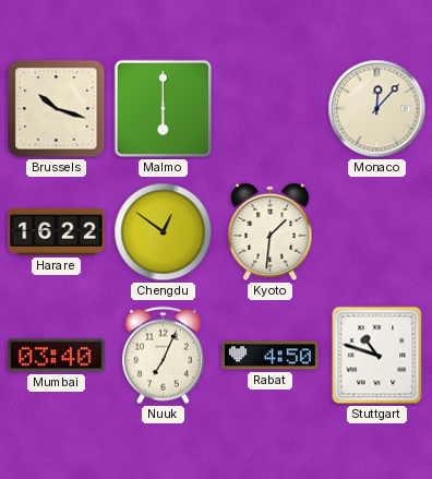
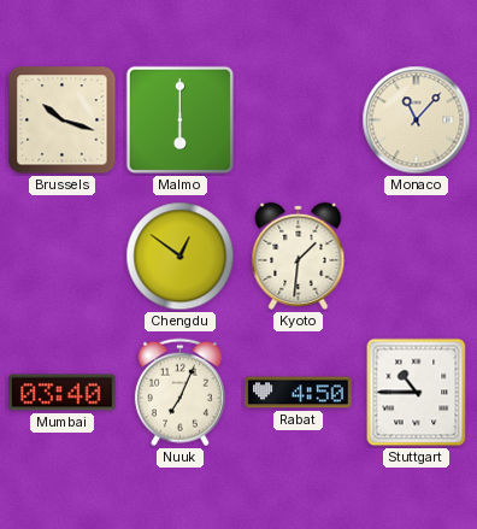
Monaco: 12:07 -> 11:07 (417, 121)
Harare: 16:22 -> none (57, 231)
Stuttgart: 10:48 -> 10:45 (417, 393)
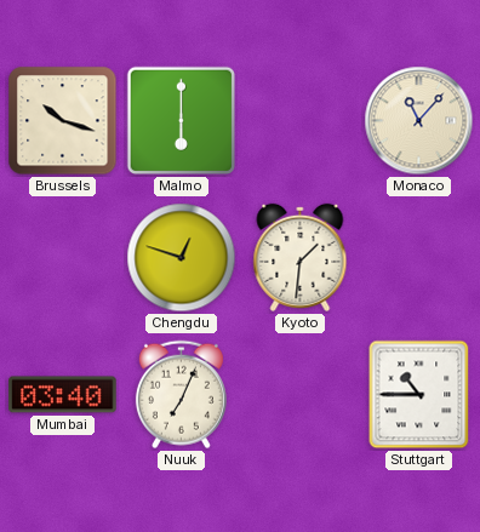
Chengdu: 12:51 -> 12:48 (182, 258)
Rabat: 4:50 -> none (299, 393)
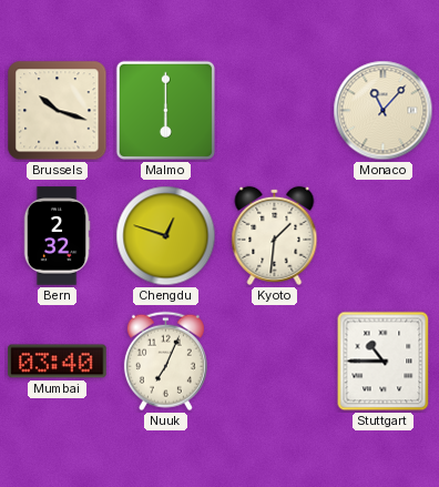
Bern: none -> 2:32 (57, 236)
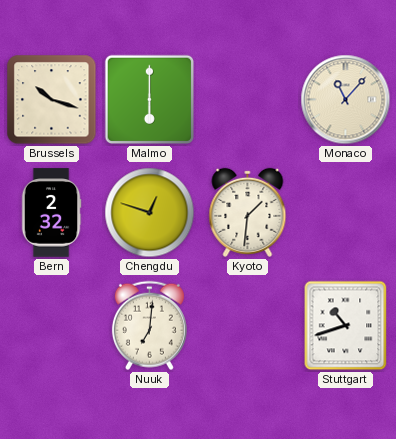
Mumbai: 03:40 -> none (58, 362)
Nuuk: 7:04 -> 7:01 (149, 326)
Stuttgart: 10:45 -> 10:42 (346, 326)
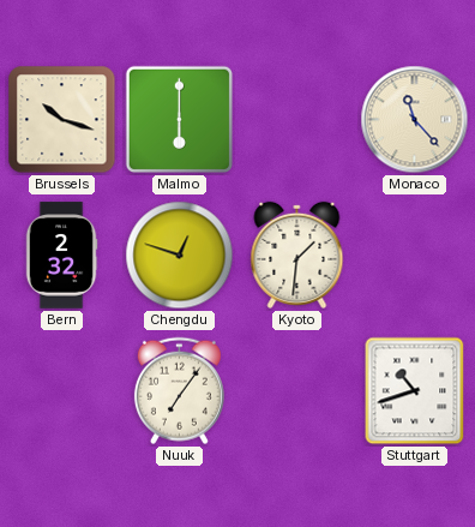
Monaco: 11:07 -> 11:23 (415, 120)
Nuuk: 7:01 -> 7:06 (179, 391)
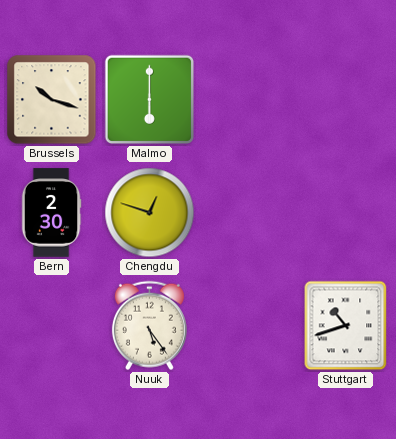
Monaco: 11:23 -> none (415, 120)
Bern: 2:32 -> 2:30 (51, 213)
Kyoto: 1:31 -> none (297, 254)
Nuuk: 7:06 -> 5:24 (149, 326)
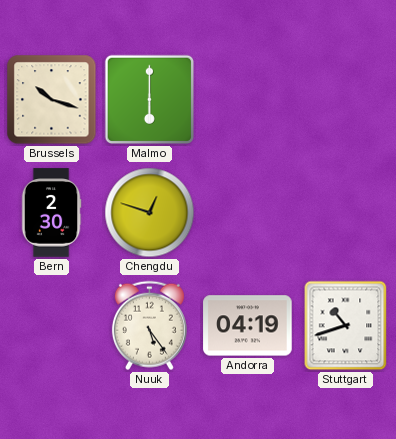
Andorra: none -> 04:19 (248, 326)
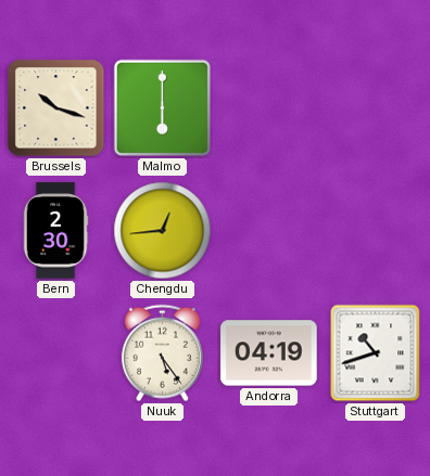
Chengdu: 12:48 -> 12:44 (163, 231)
